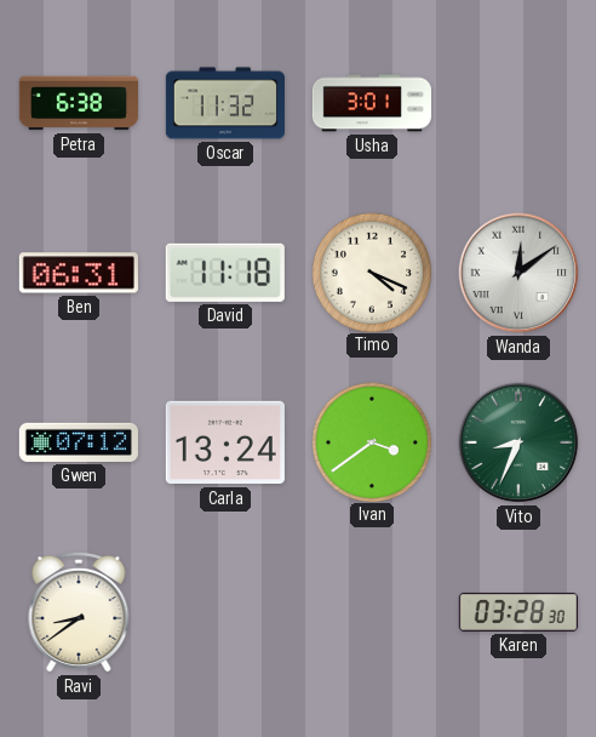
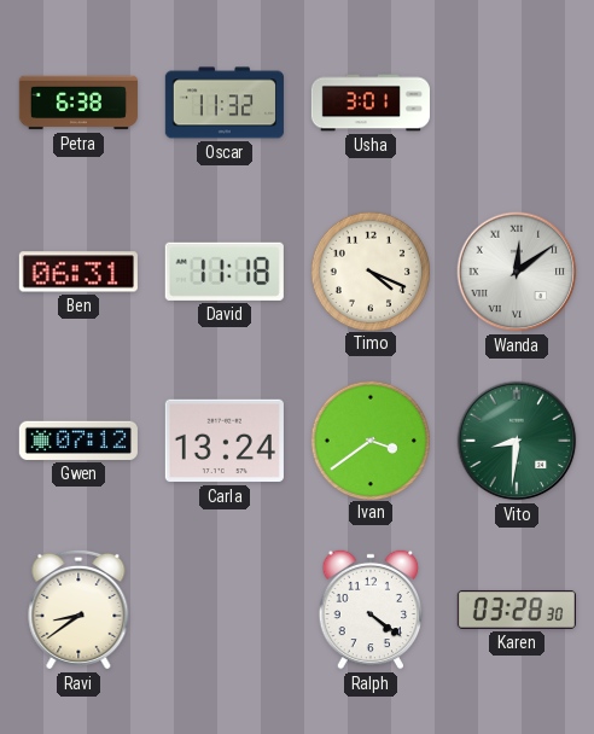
Vito: 8:34 -> 8:31 (517, 441)
Ralph: none -> 4:21 (371, 610)
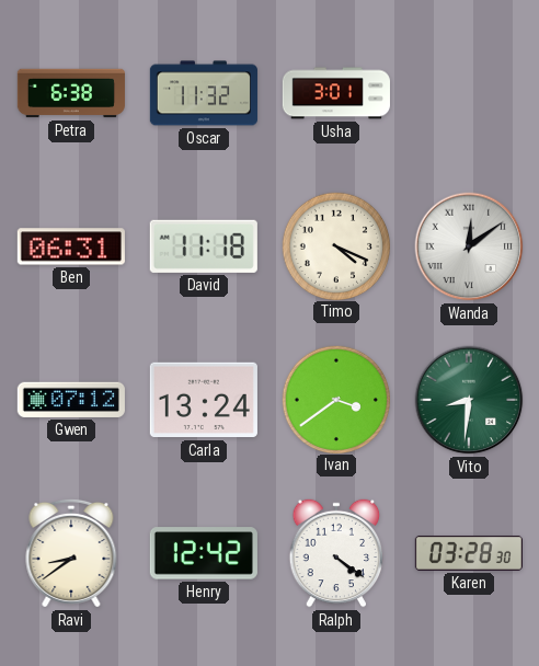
Henry: none -> 12:42 (204, 553)
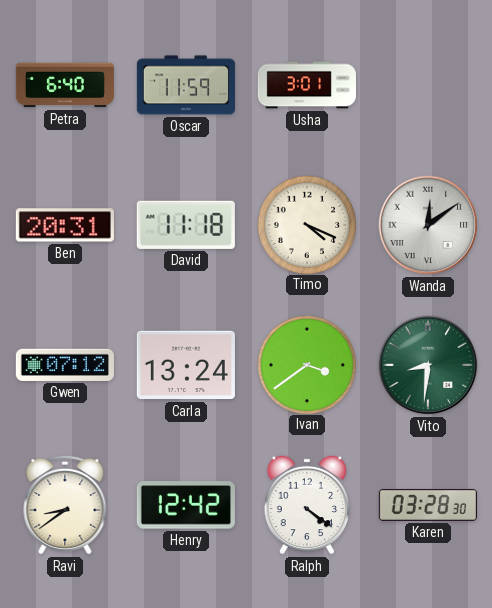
Petra: 6:38 -> 6:40 (65, 85)
Oscar: 11:32 -> 11:59 (186, 85)
Ben: 06:31 -> 20:31 (65, 225)
